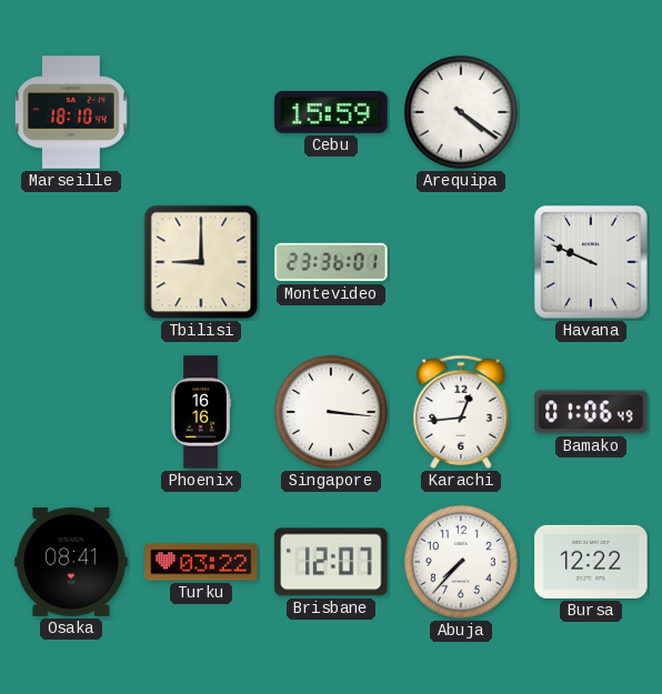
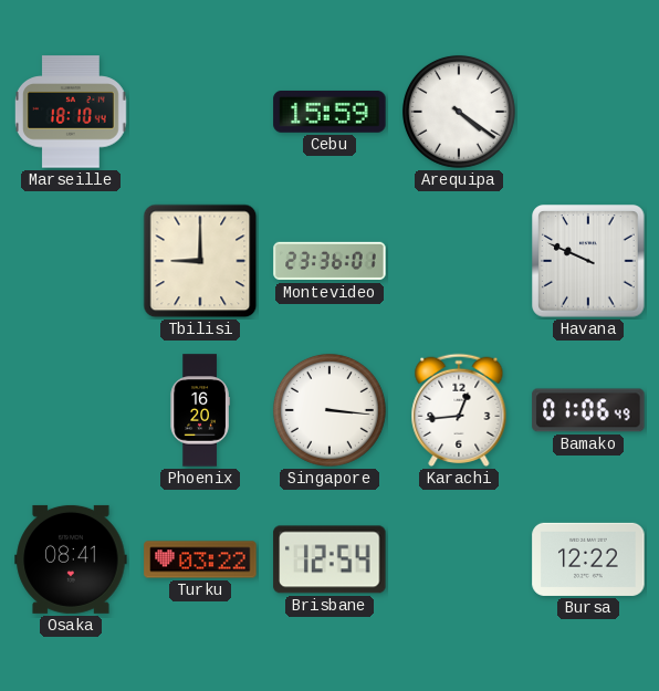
Phoenix: 16:16 -> 16:20 (200, 410)
Brisbane: 12:07 -> 12:54 (329, 559)
Abuja: 7:37 -> none (461, 562)
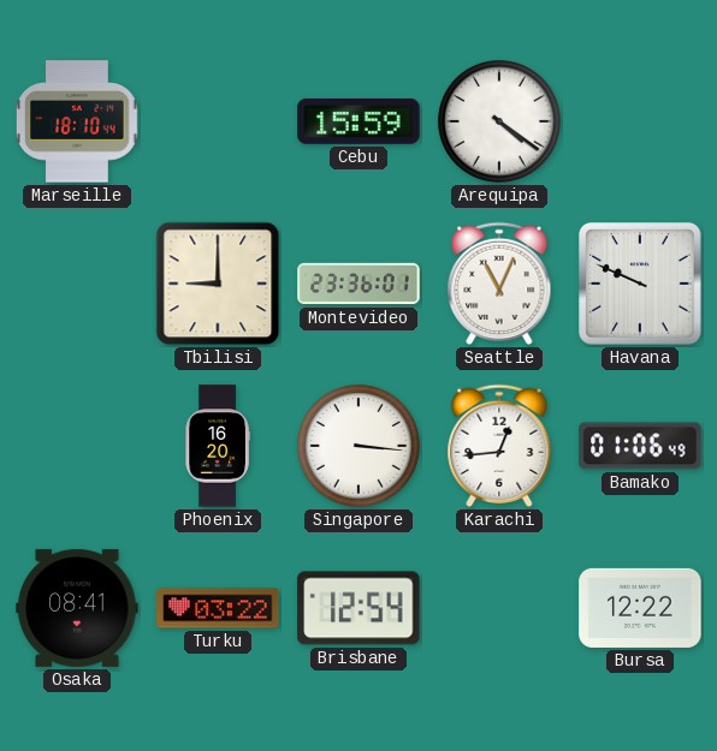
Seattle: none -> 11:04 (499, 284)
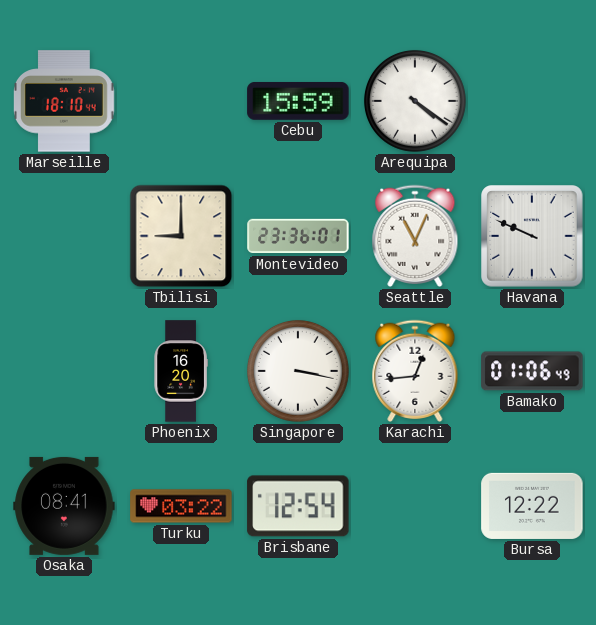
Singapore: 3:16 -> 3:17 (298, 371)
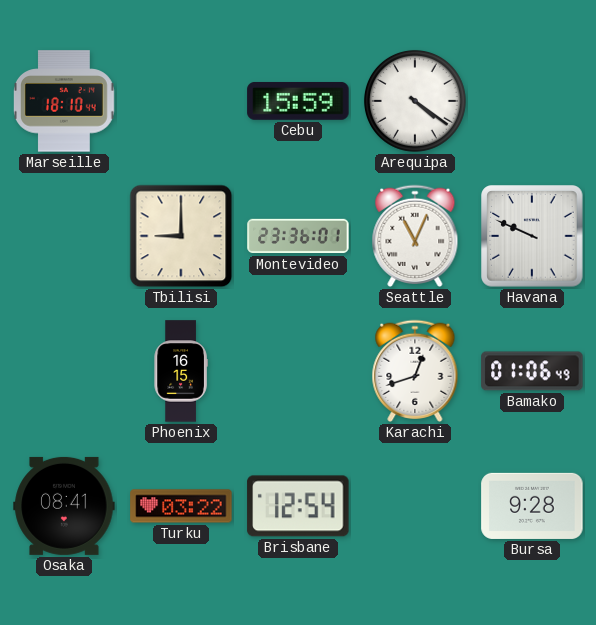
Phoenix: 16:20 -> 16:15 (181, 371)
Singapore: 3:17 -> none (298, 371)
Karachi: 12:44 -> 12:42 (415, 371)
Bursa: 12:22 -> 9:28 (532, 506)
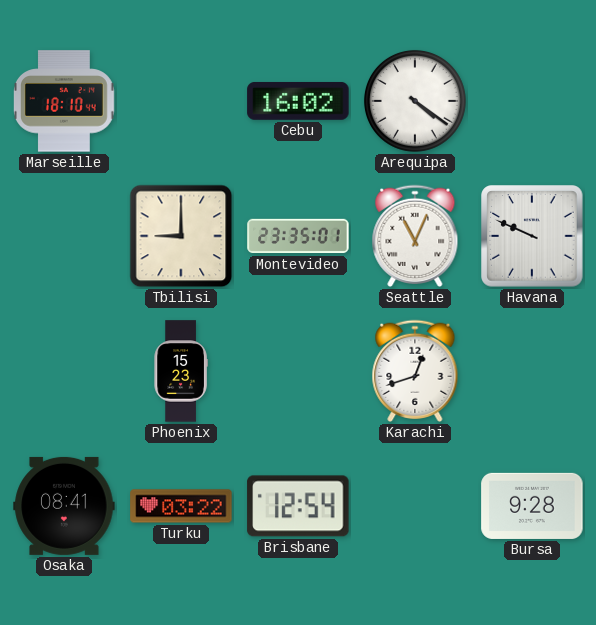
Cebu: 15:59 -> 16:02 (298, 101)
Montevideo: 23:36 -> 23:35 (298, 236)
Phoenix: 16:15 -> 15:23 (181, 371)
Bamako: 01:06 -> none (532, 371)
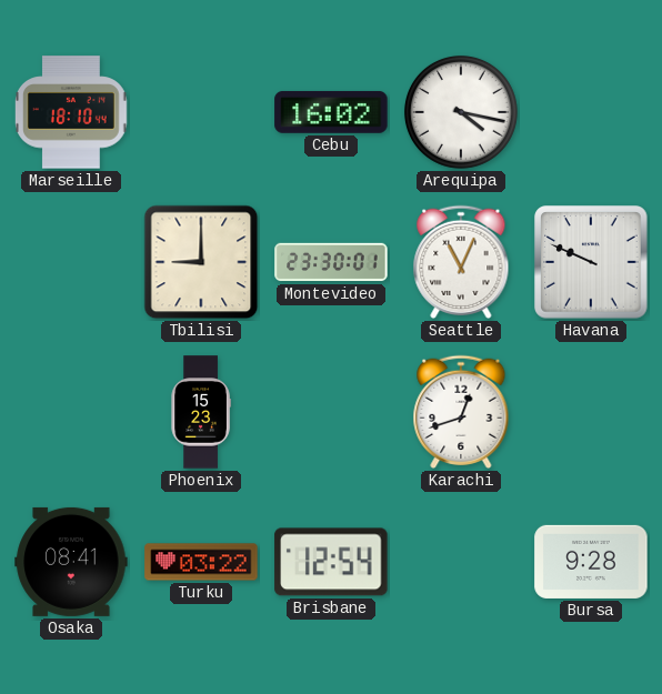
Arequipa: 4:21 -> 4:17 (461, 112)
Montevideo: 23:35 -> 23:30 (331, 262)
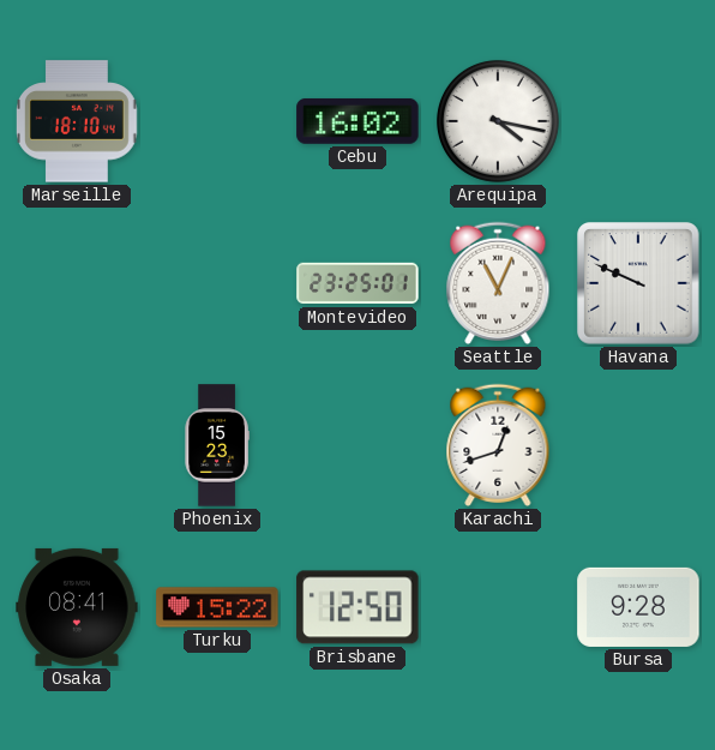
Tbilisi: 9:00 -> none (201, 262)
Montevideo: 23:30 -> 23:25 (357, 283)
Turku: 03:22 -> 15:22 (217, 607)
Brisbane: 12:54 -> 12:50 (357, 607)
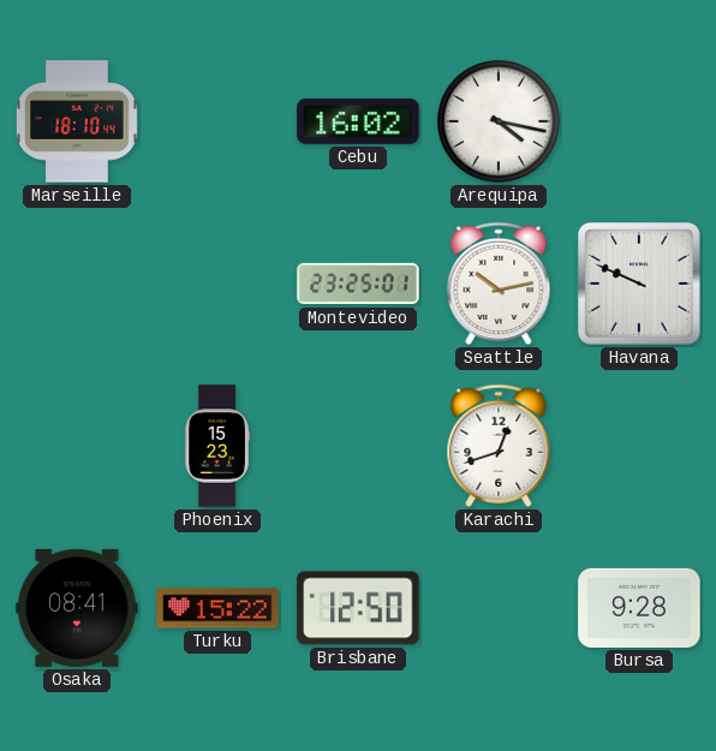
Seattle: 11:04 -> 10:13 (499, 284)
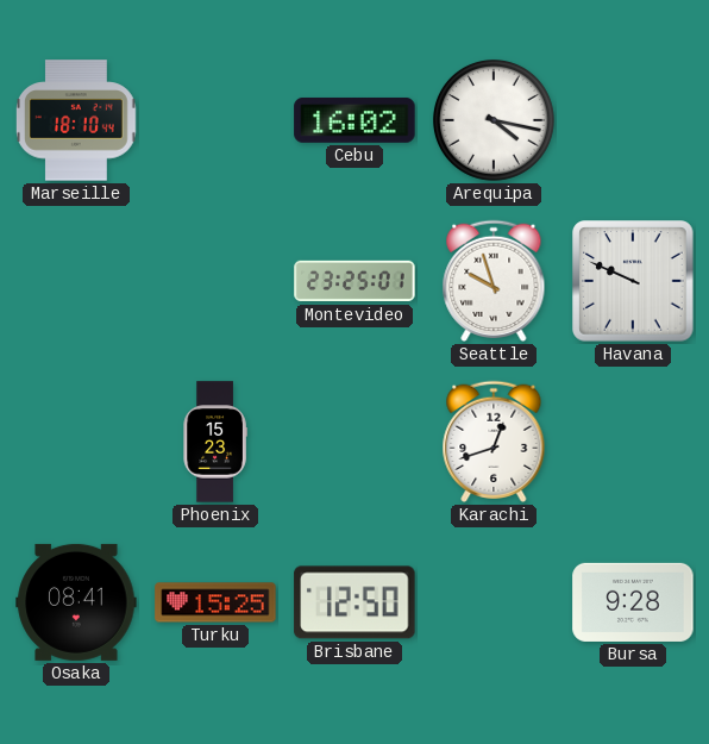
Seattle: 10:13 -> 9:57 (494, 281)
Turku: 15:22 -> 15:25 (215, 602)
